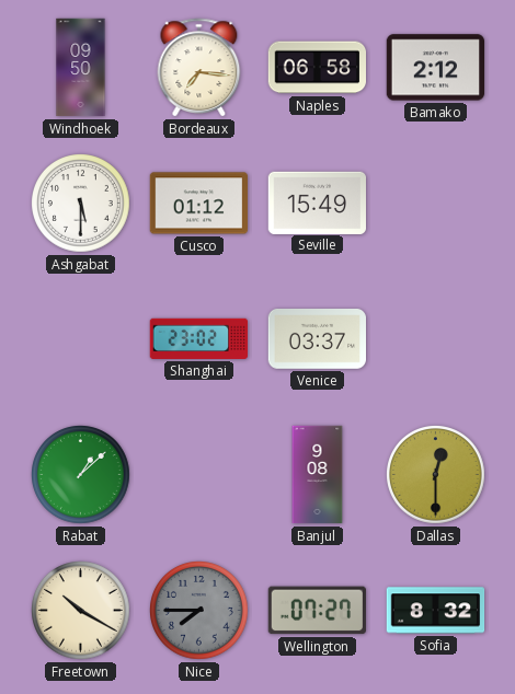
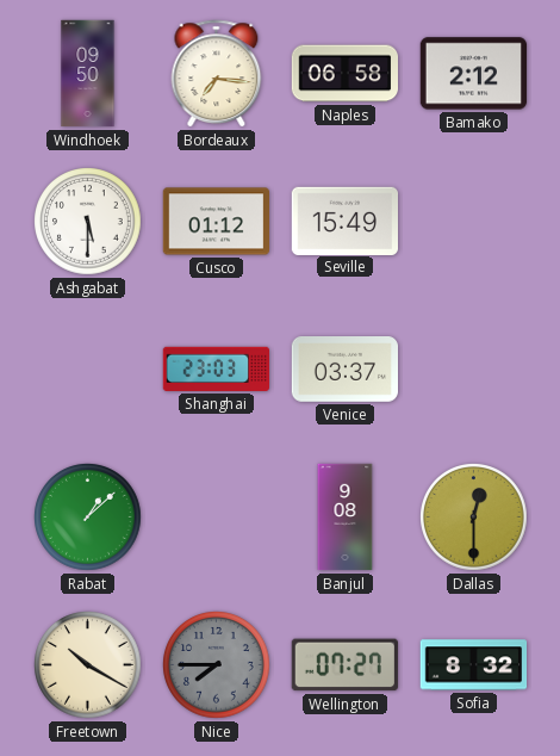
Shanghai: 23:02 -> 23:03 (217, 368)
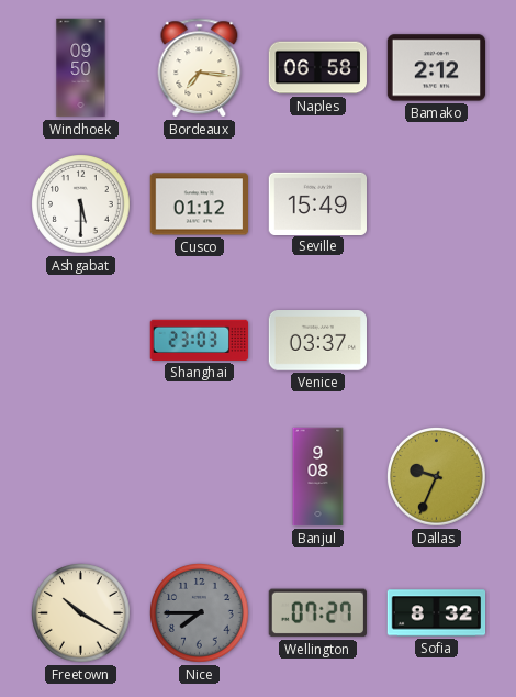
Rabat: 1:08 -> none (88, 518)
Dallas: 12:30 -> 9:34 (437, 477)
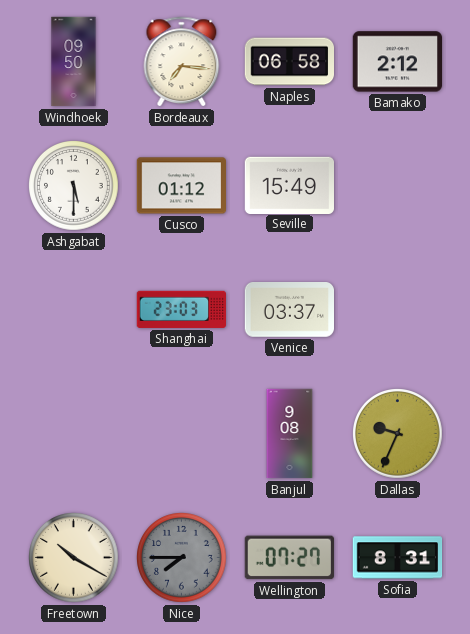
Sofia: 8:32 -> 8:31 (398, 558)
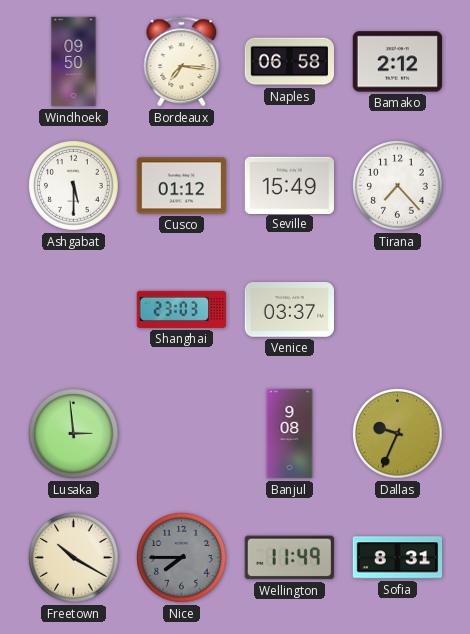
Tirana: none -> 7:23 (398, 186)
Lusaka: none -> 2:59 (74, 434)
Wellington: 07:27 -> 11:49 (289, 558)
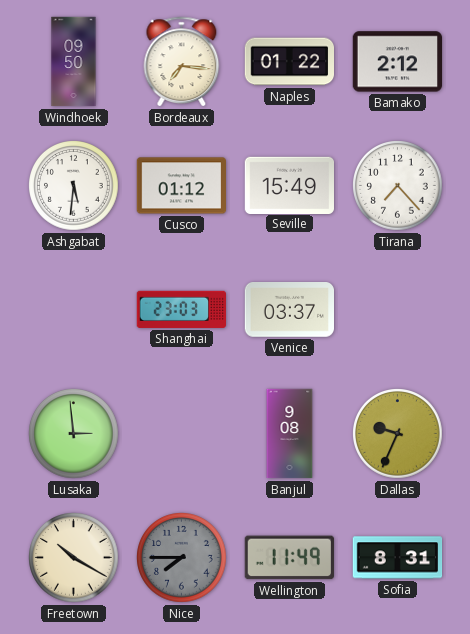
Naples: 06:58 -> 01:22 (289, 62)
Ashgabat: 5:30 -> 5:31 (74, 186)
